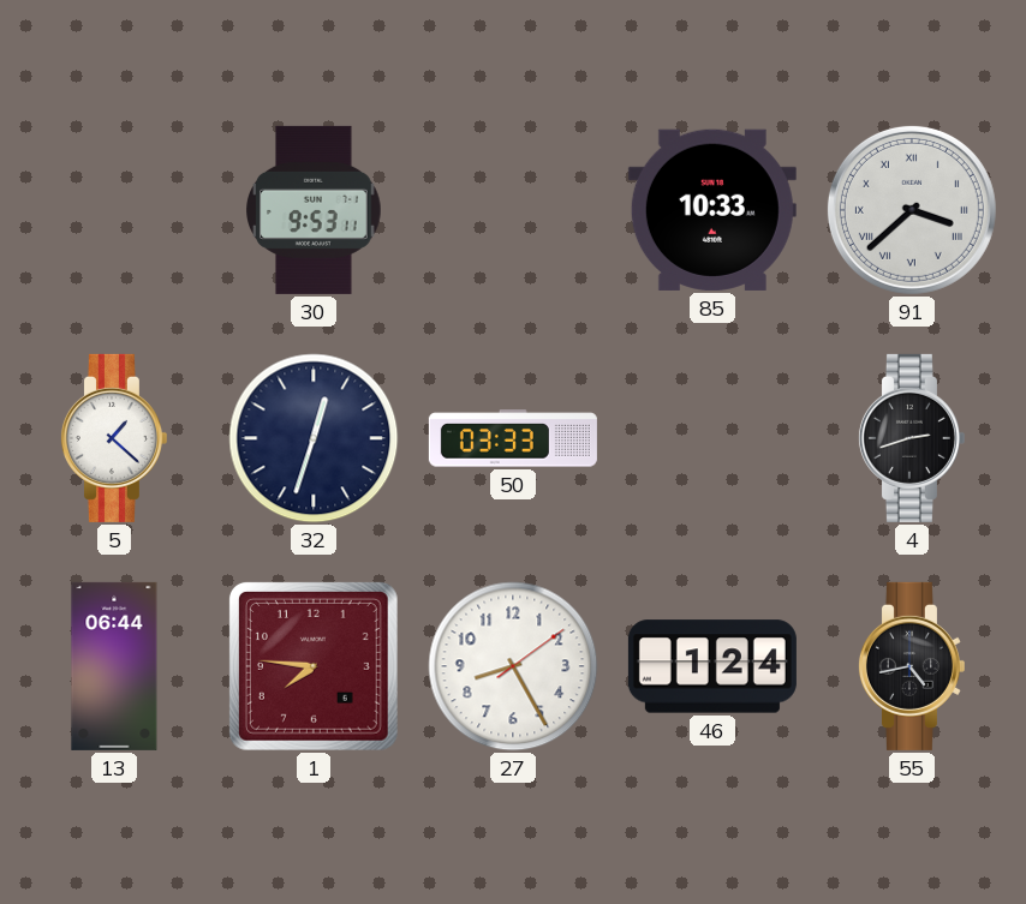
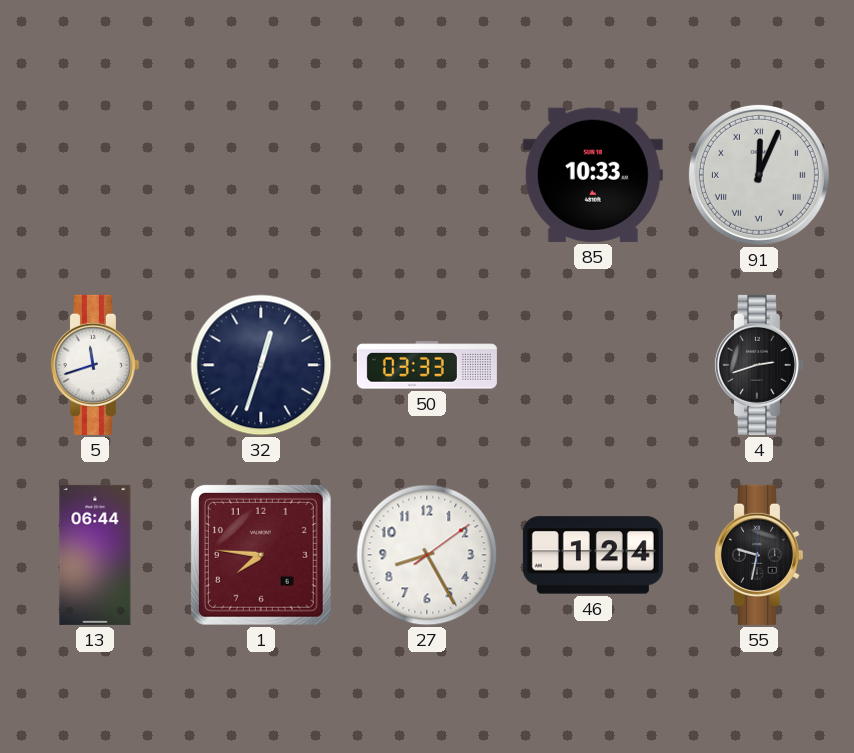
30: 9:53 -> none (315, 210)
91: 3:38 -> 12:04 (759, 175)
5: 1:22 -> 11:42 (94, 365)
55: 4:43 -> 9:32 (758, 555)
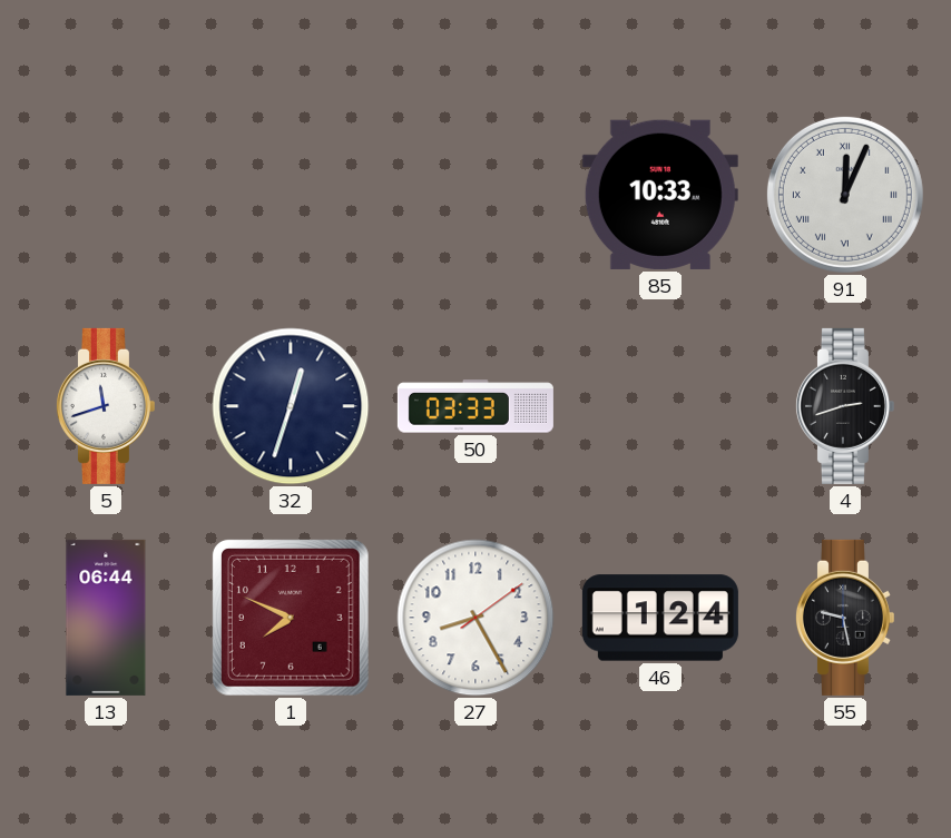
1: 7:46 -> 7:49 (291, 618)
55: 9:32 -> 9:28 (844, 618)
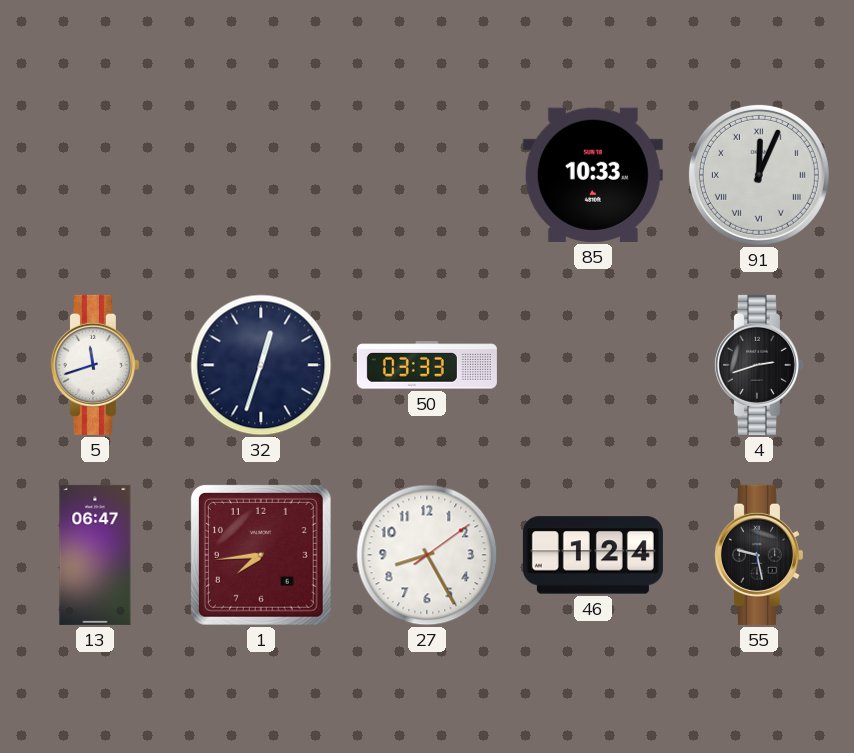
13: 06:44 -> 06:47 (95, 555)
1: 7:49 -> 7:44 (261, 555)
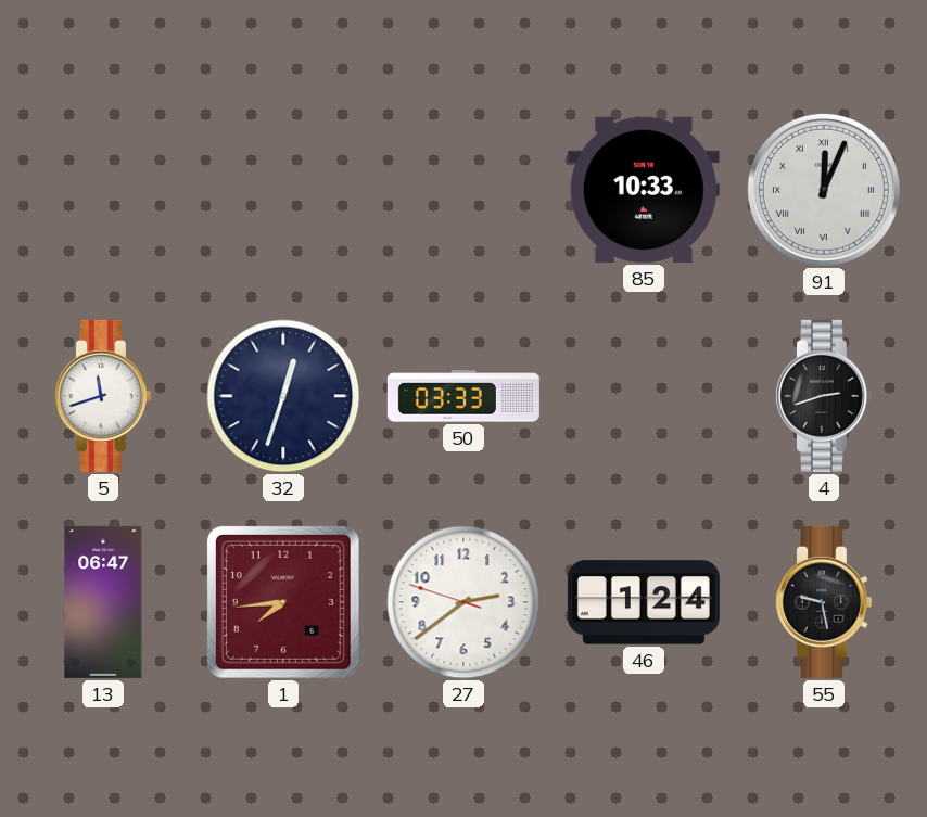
27: 8:25 -> 2:38 (463, 602)
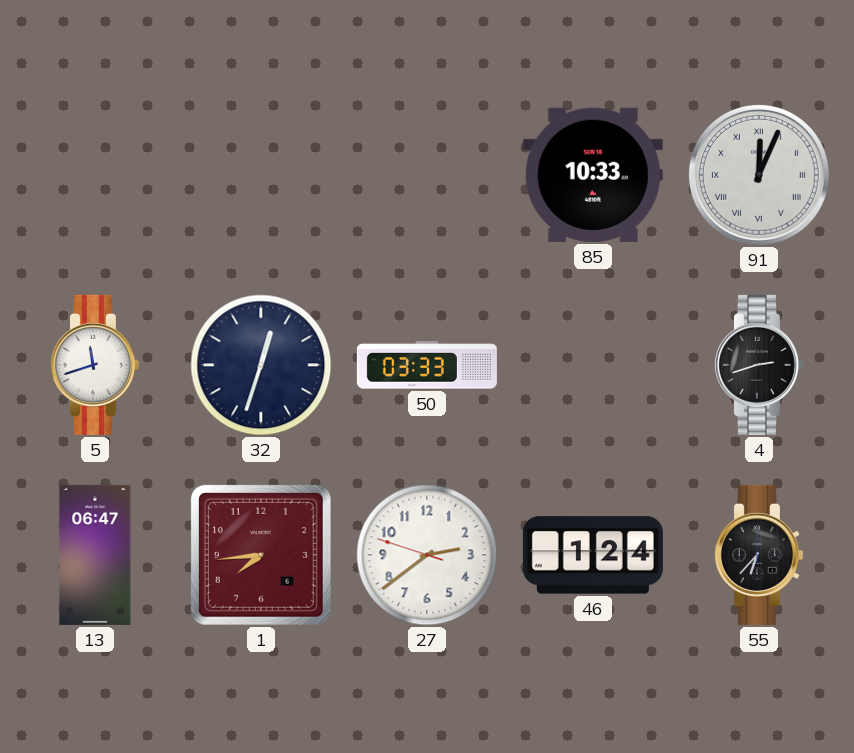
55: 9:28 -> 6:37 (758, 555)
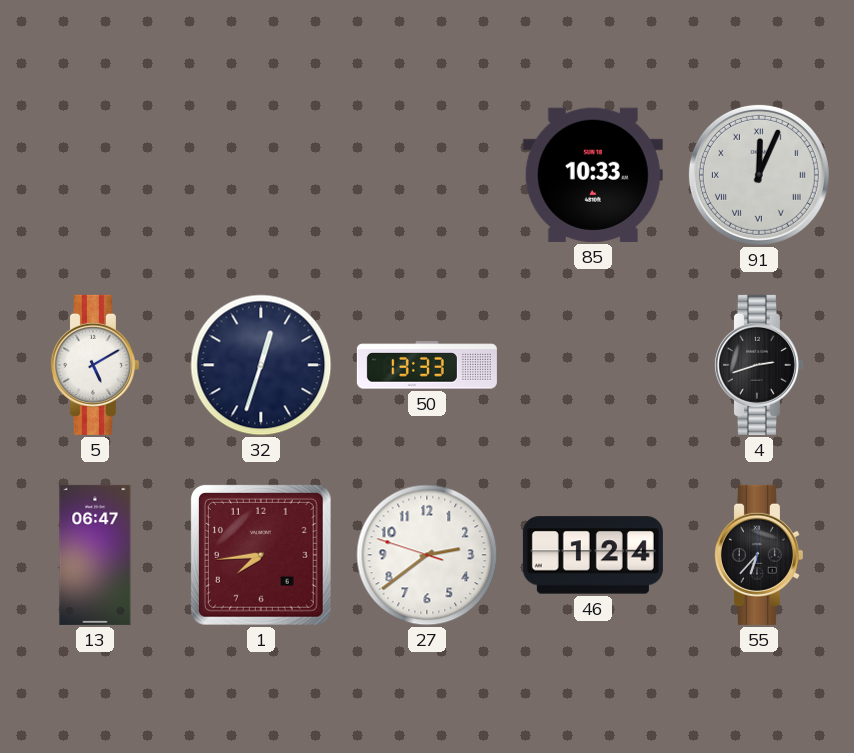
5: 11:42 -> 5:10 (94, 365)
50: 03:33 -> 13:33 (427, 365)
